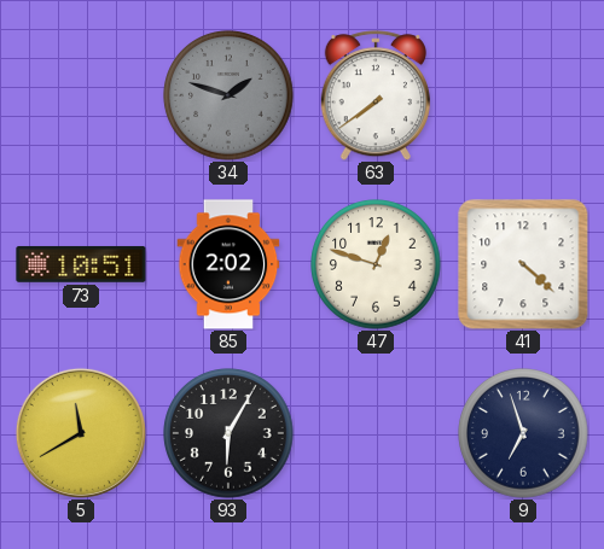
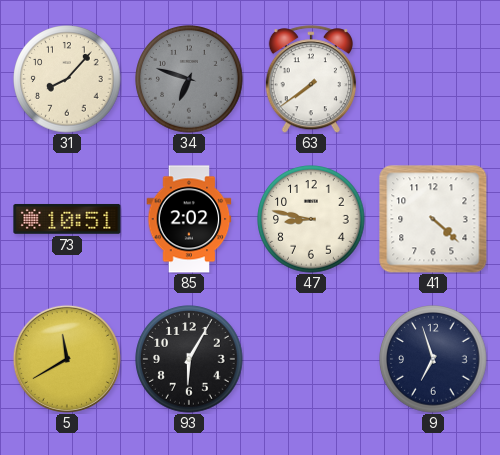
31: none -> 8:07 (67, 79)
34: 1:48 -> 6:48 (189, 79)
47: 12:48 -> 8:47 (311, 219)
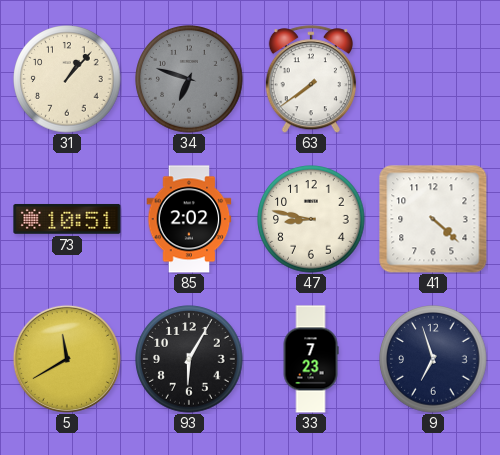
31: 8:07 -> 1:07 (67, 79)
33: none -> 7:23 (311, 359)
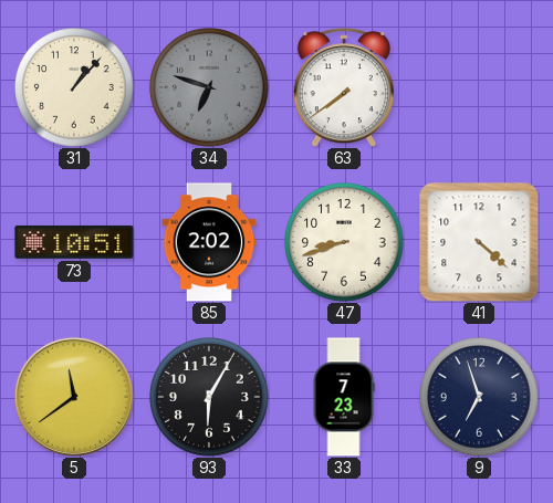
47: 8:47 -> 8:42 (344, 242)
5: 11:40 -> 11:39 (74, 397)
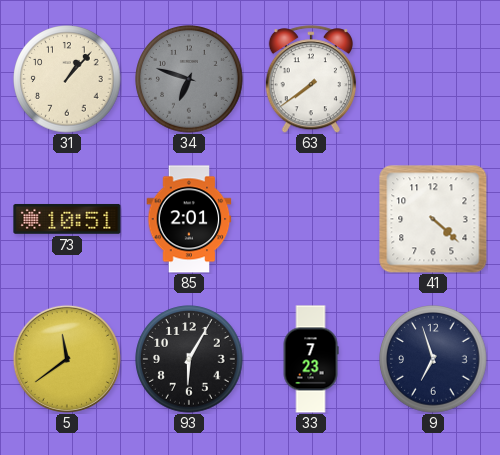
85: 2:02 -> 2:01 (189, 219)
47: 8:42 -> none (344, 242)
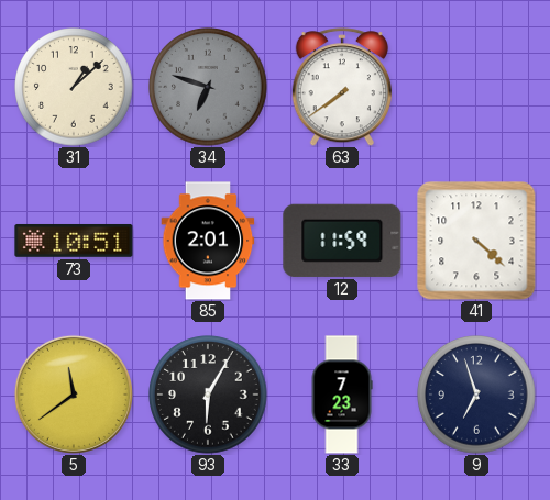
31: 1:07 -> 1:08 (74, 87)
12: none -> 11:59 (342, 241)
